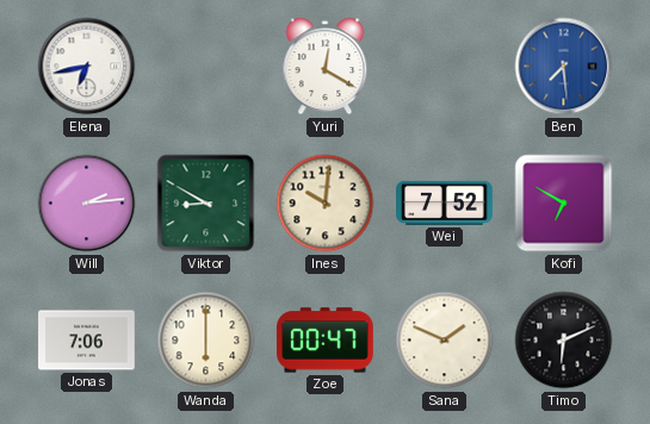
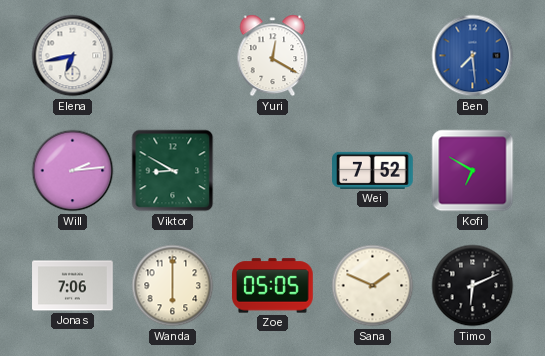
Ines: 10:01 -> none (326, 204)
Zoe: 00:47 -> 05:05 (273, 286)
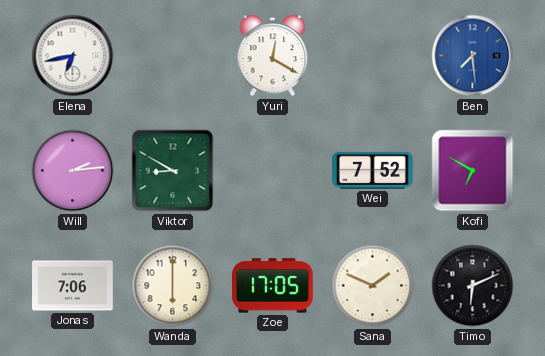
Zoe: 05:05 -> 17:05 (273, 286)
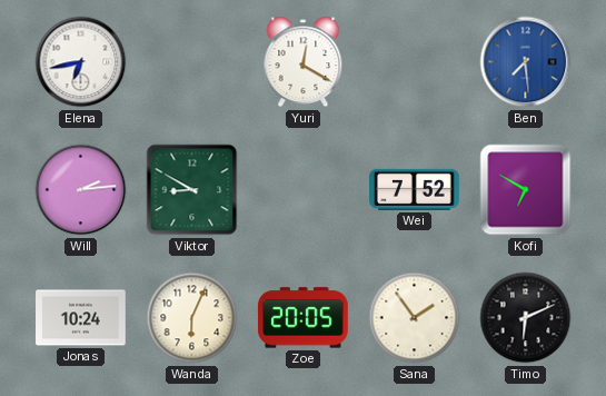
Jonas: 7:06 -> 10:24 (81, 318)
Wanda: 6:00 -> 6:04 (192, 318)
Zoe: 17:05 -> 20:05 (304, 318)
Sana: 1:49 -> 1:54 (415, 318)
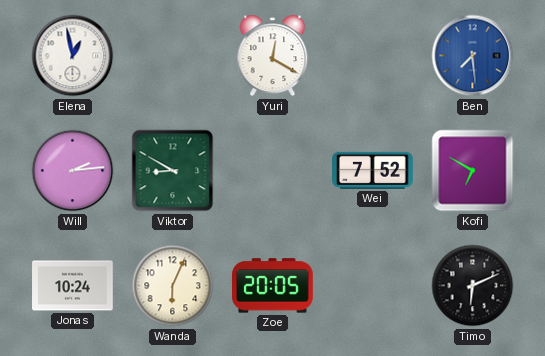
Elena: 6:43 -> 12:58 (73, 56)
Sana: 1:54 -> none (415, 318)
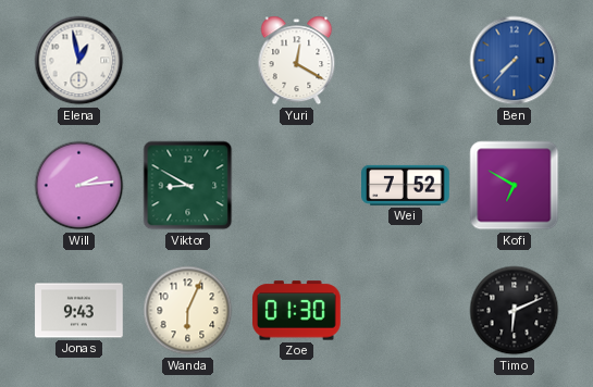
Ben: 7:29 -> 7:37 (515, 61)
Jonas: 10:24 -> 9:43 (79, 311)
Zoe: 20:05 -> 01:30 (297, 311)
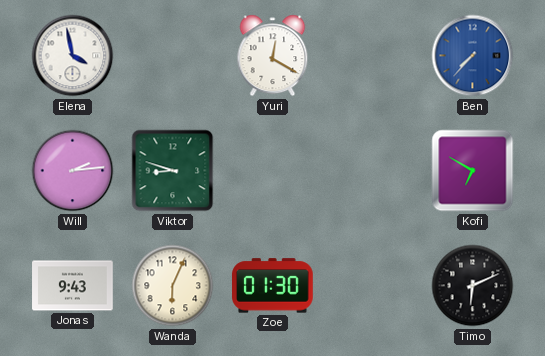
Elena: 12:58 -> 3:58 (73, 56)
Viktor: 8:50 -> 8:48 (173, 171)
Wei: 7:52 -> none (406, 185)
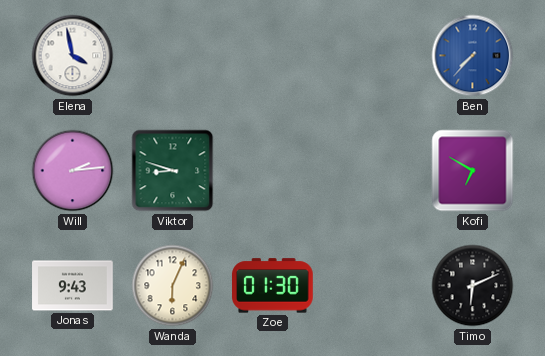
Yuri: 12:20 -> none (273, 56)
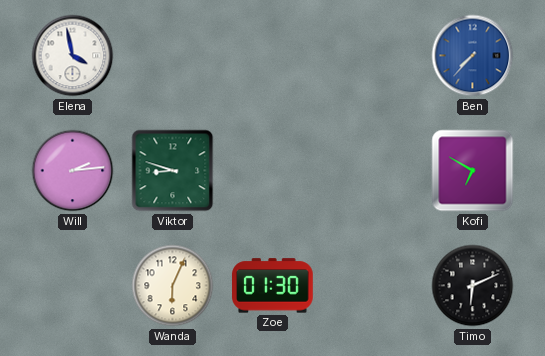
Jonas: 9:43 -> none (73, 286)
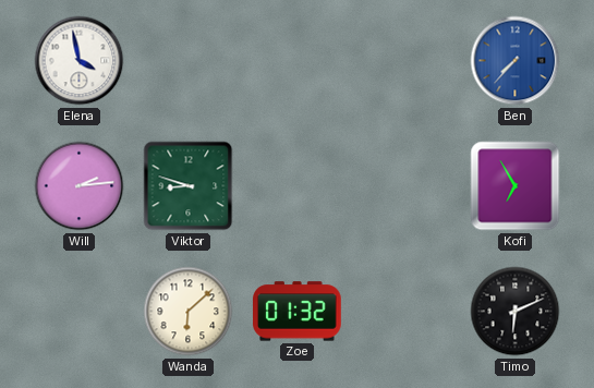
Kofi: 6:50 -> 6:55 (516, 186)
Wanda: 6:04 -> 6:08 (189, 312)
Zoe: 01:30 -> 01:32 (298, 312)
